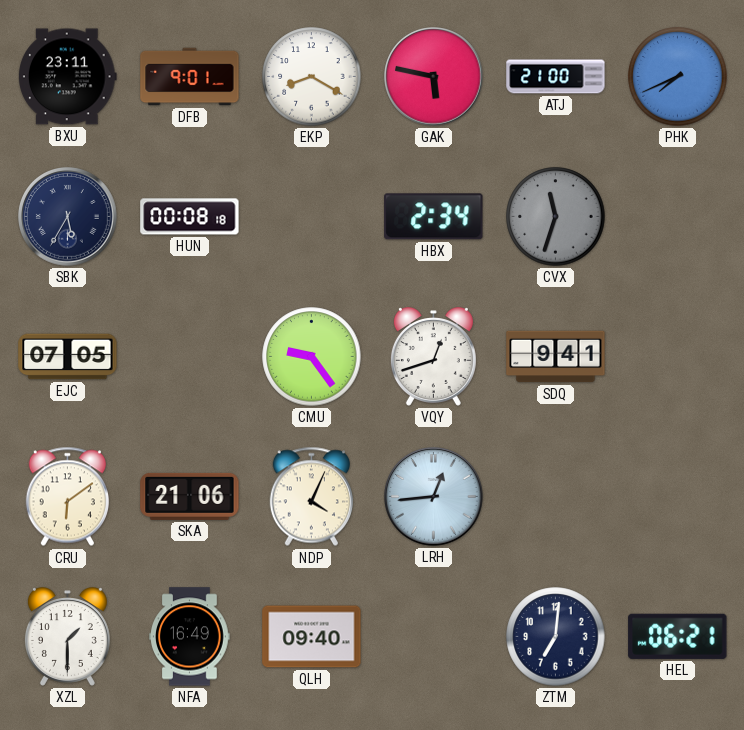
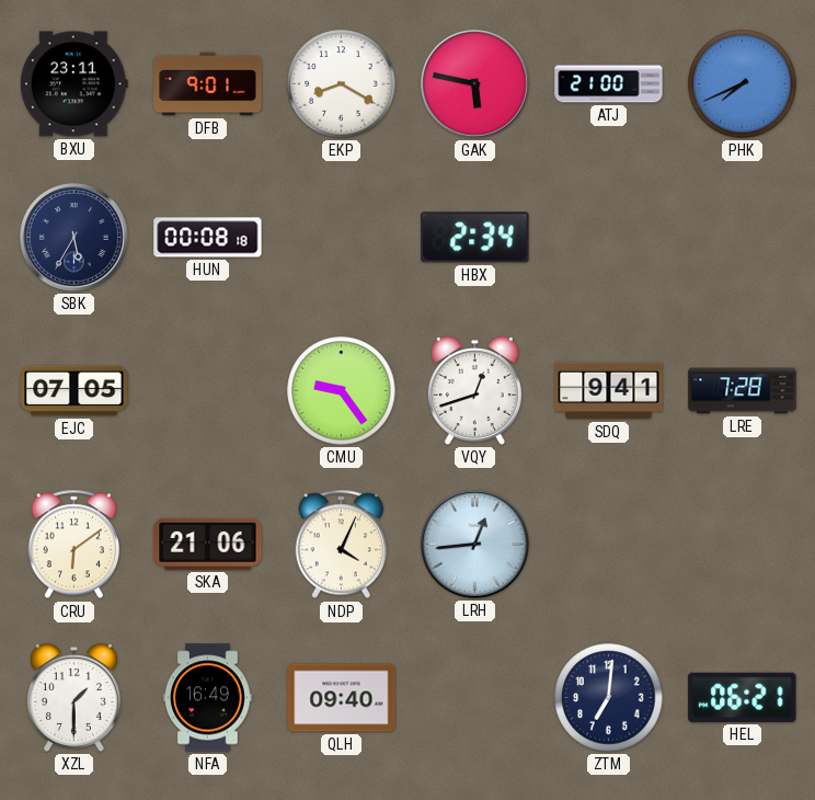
CVX: 11:33 -> none (556, 217)
LRE: none -> 7:28 (743, 391)
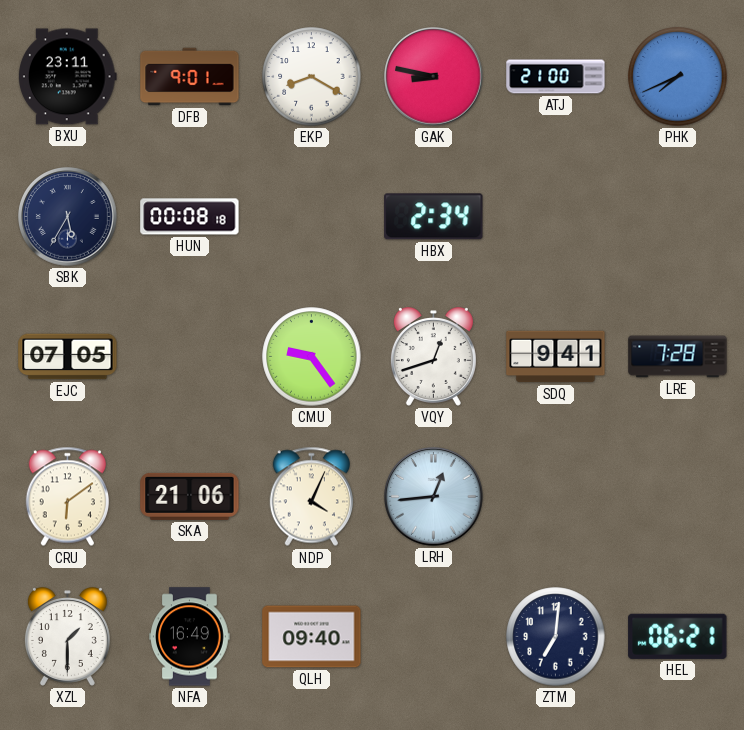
GAK: 5:47 -> 8:47 (434, 77)
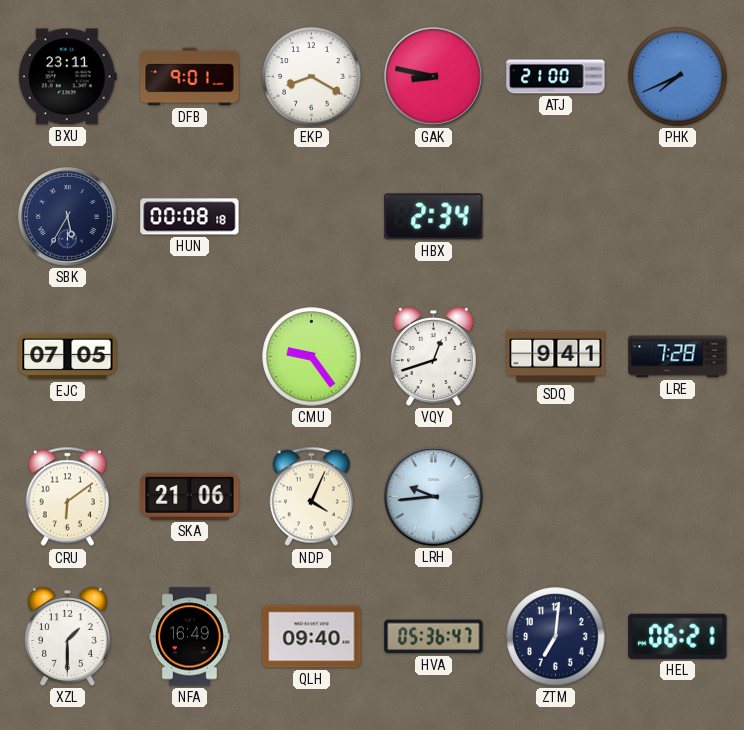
LRH: 12:44 -> 9:44 (434, 497)
HVA: none -> 05:36 (434, 637)
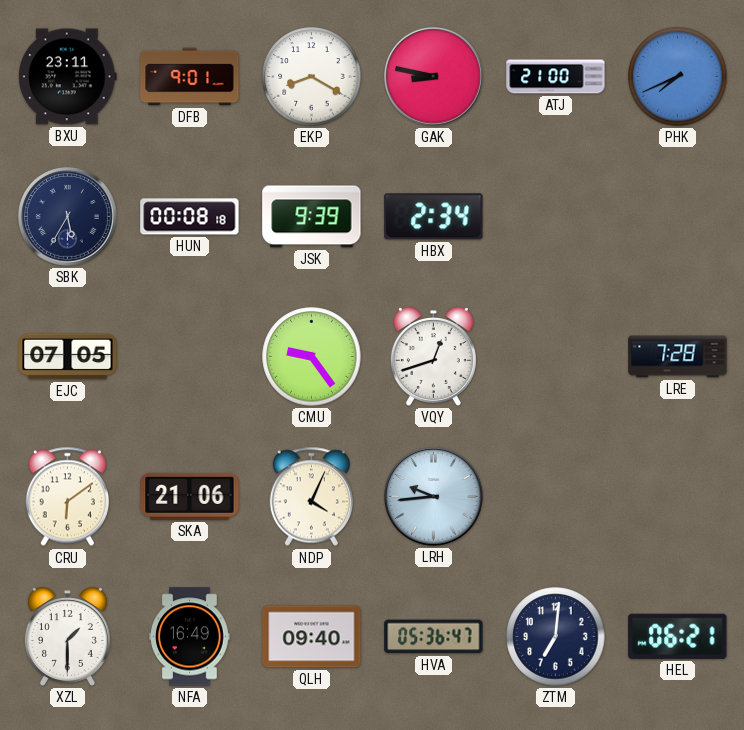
JSK: none -> 9:39 (312, 217)
SDQ: 9:41 -> none (556, 357)
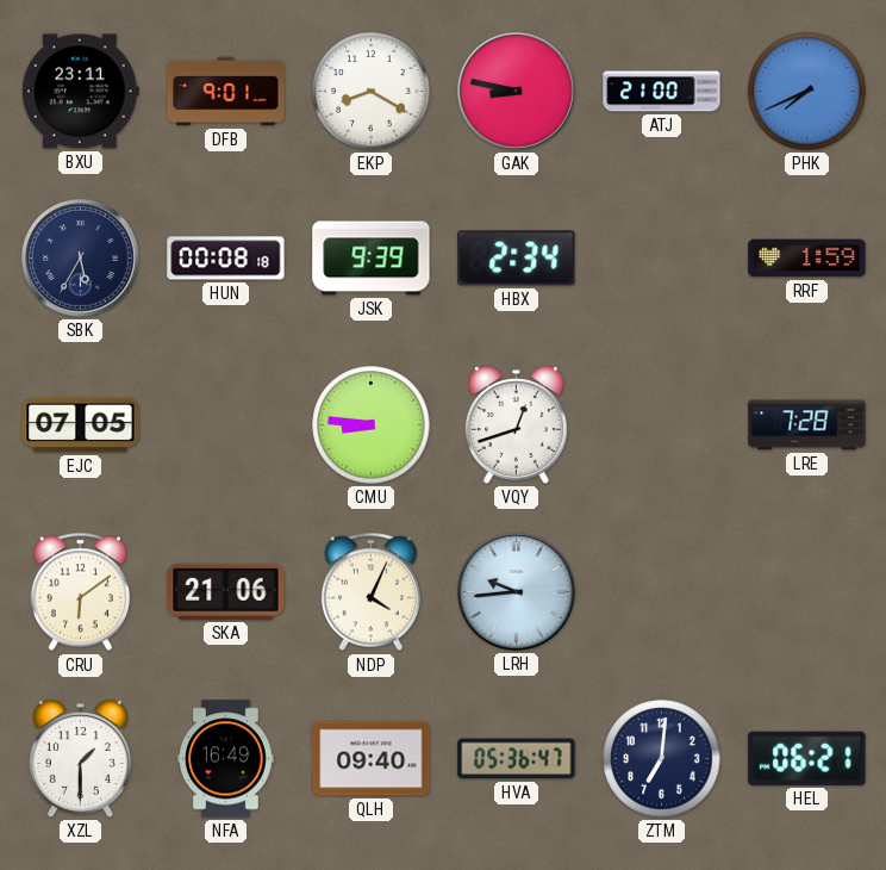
RRF: none -> 1:59 (807, 259)
CMU: 9:24 -> 8:46 (372, 425)
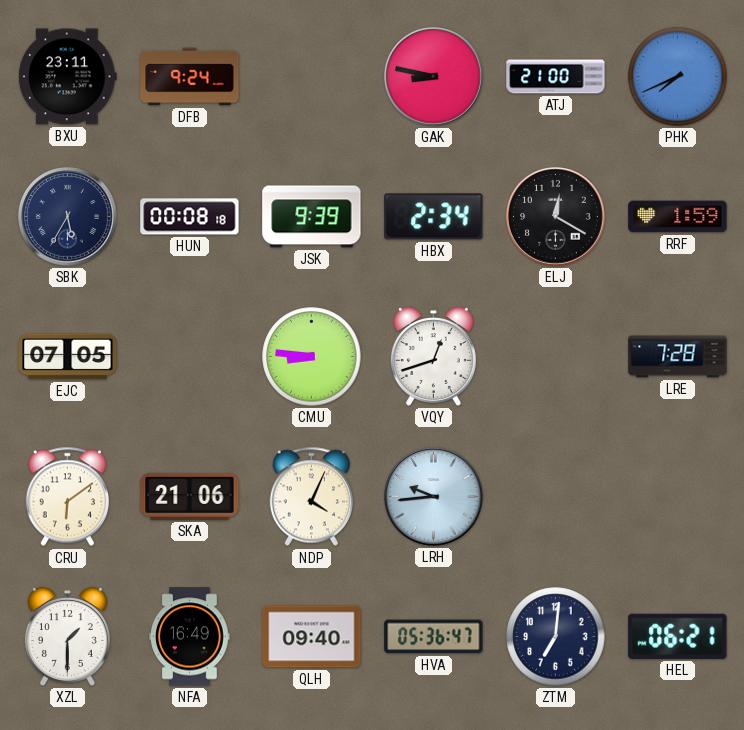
DFB: 9:01 -> 9:24 (190, 77)
EKP: 8:20 -> none (372, 92)
ELJ: none -> 12:20 (556, 217)
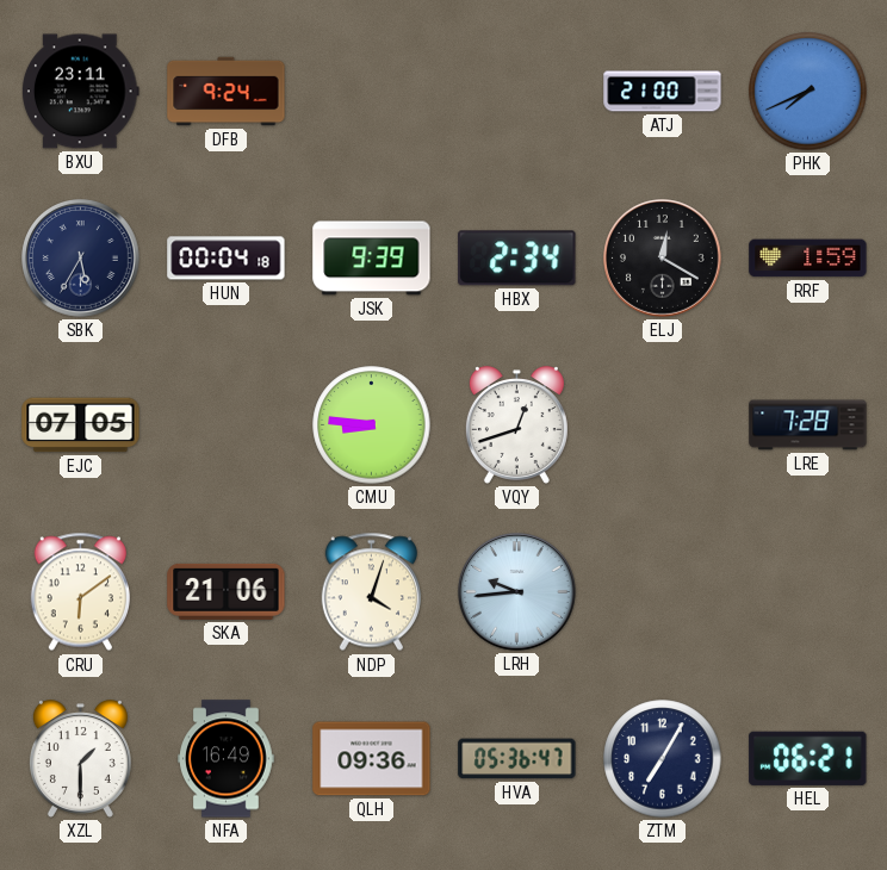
GAK: 8:47 -> none (434, 77)
HUN: 00:08 -> 00:04 (227, 259)
NDP: 4:04 -> 4:03 (371, 592)
QLH: 09:40 -> 09:36 (372, 759)
ZTM: 7:01 -> 7:05 (663, 759)
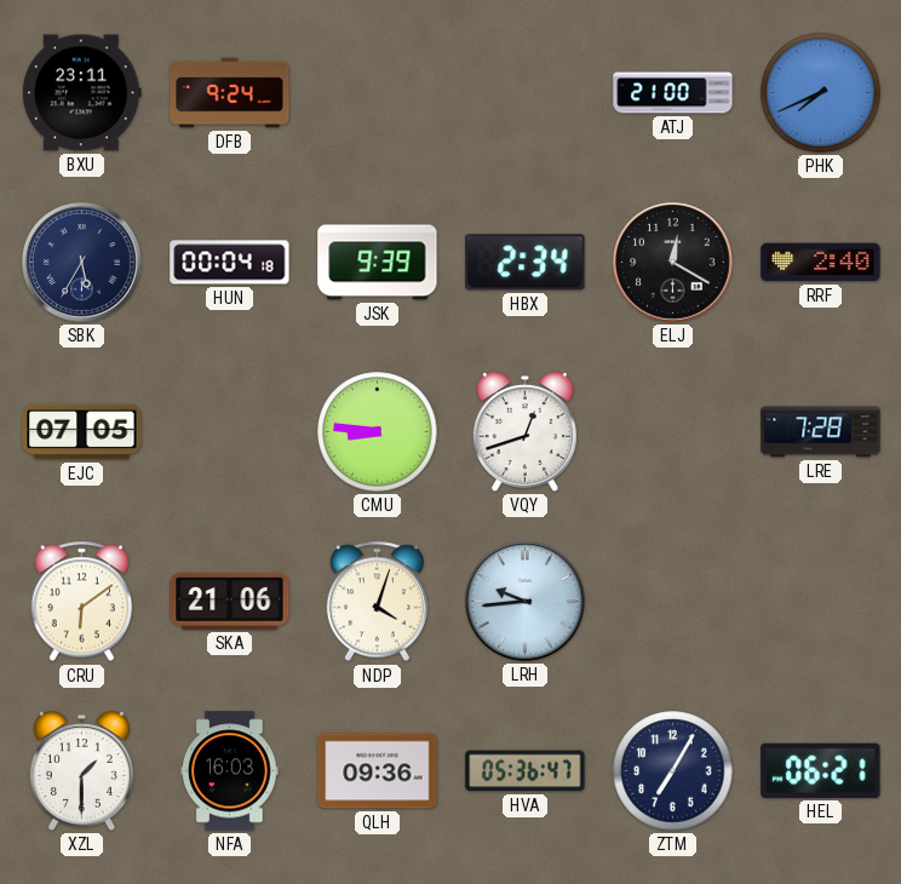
RRF: 1:59 -> 2:40 (821, 263)
NFA: 16:49 -> 16:03 (230, 771)
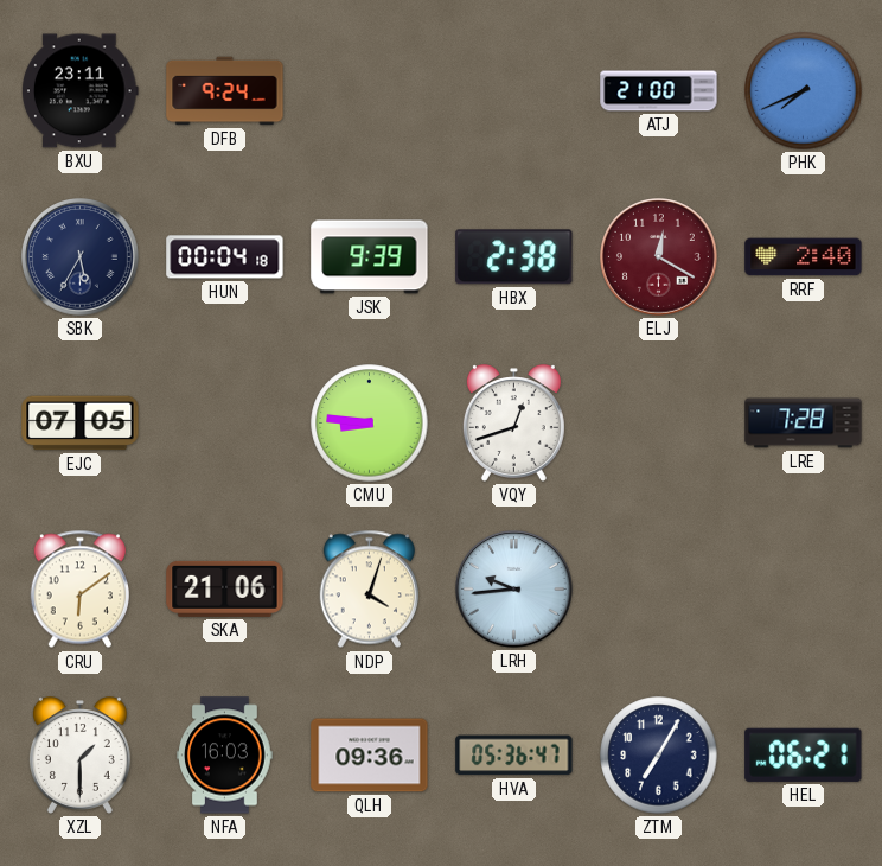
HBX: 2:34 -> 2:38 (514, 257)
ELJ dial: black -> burgundy (659, 257)
